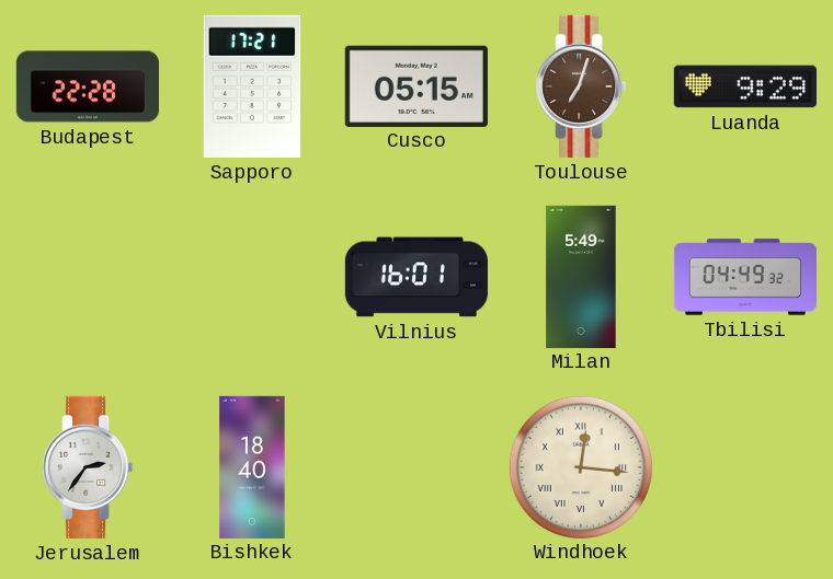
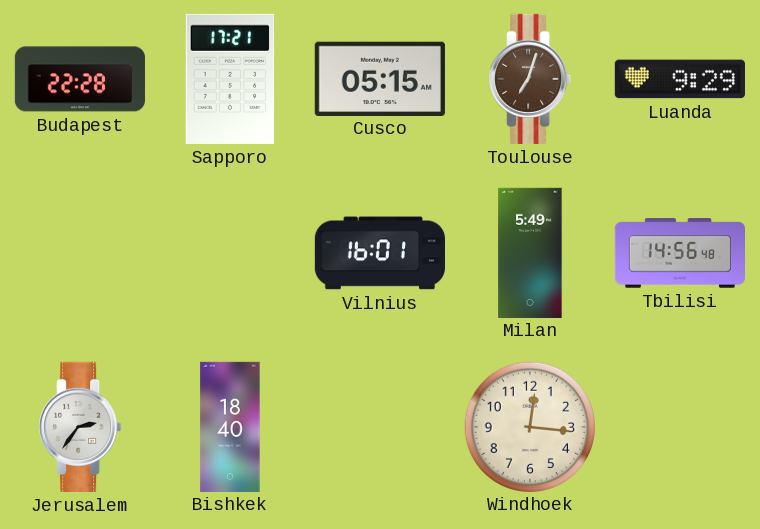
Tbilisi: 04:49 -> 14:56 (679, 253)
Windhoek numerals: Roman -> Arabic (529, 426)
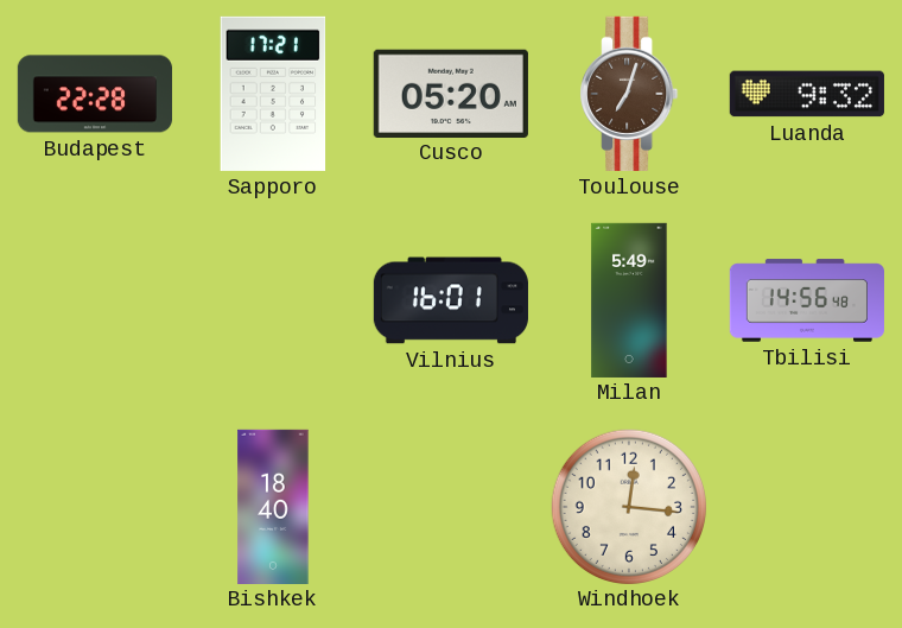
Cusco: 05:15 -> 05:20 (451, 93)
Luanda: 9:29 -> 9:32 (807, 94)
Jerusalem: 2:36 -> none (80, 427)
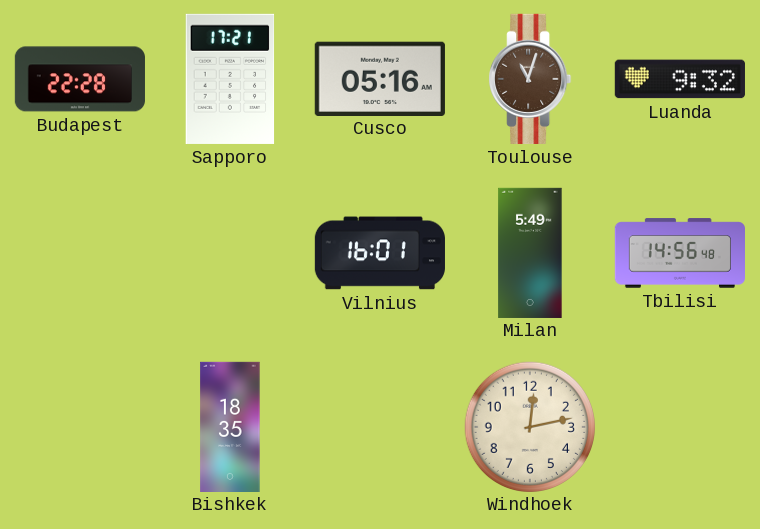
Cusco: 05:20 -> 05:16 (380, 78)
Toulouse: 7:03 -> 11:03 (530, 79)
Bishkek: 18:40 -> 18:35 (230, 426)
Windhoek: 12:16 -> 12:13 (529, 426)
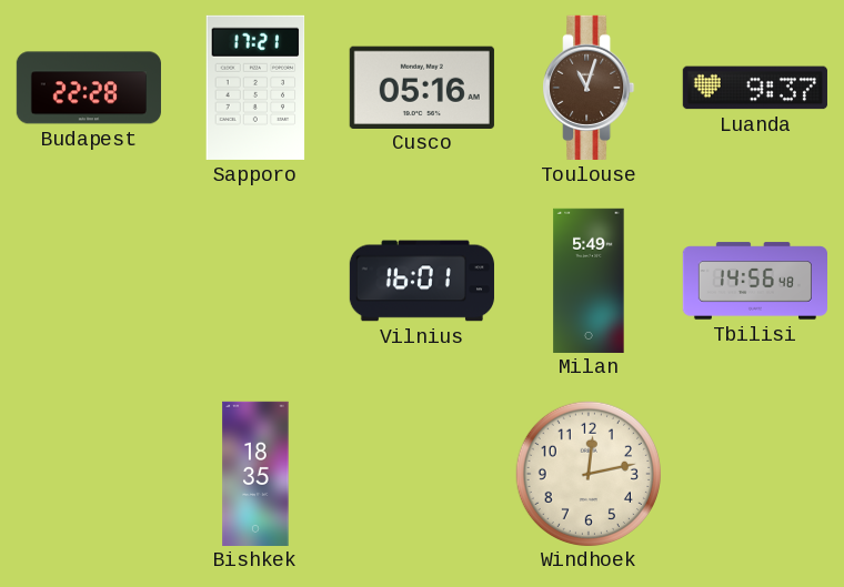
Luanda: 9:32 -> 9:37 (755, 88)
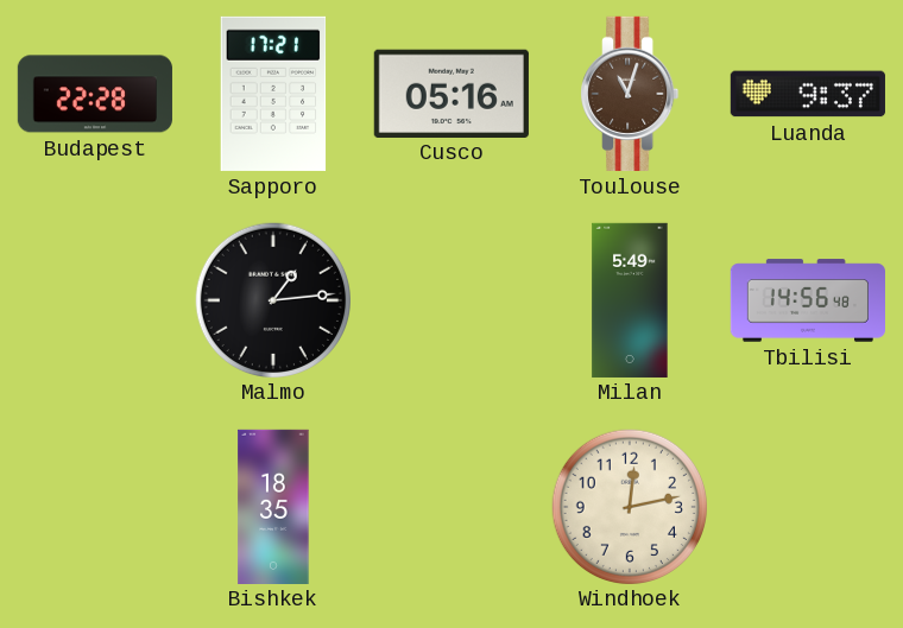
Malmo: none -> 1:14 (272, 299)
Vilnius: 16:01 -> none (422, 281)
